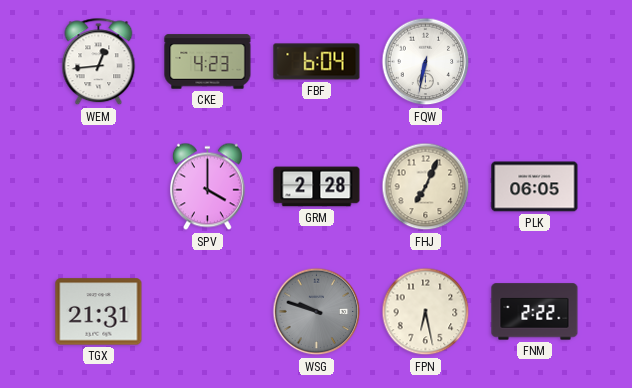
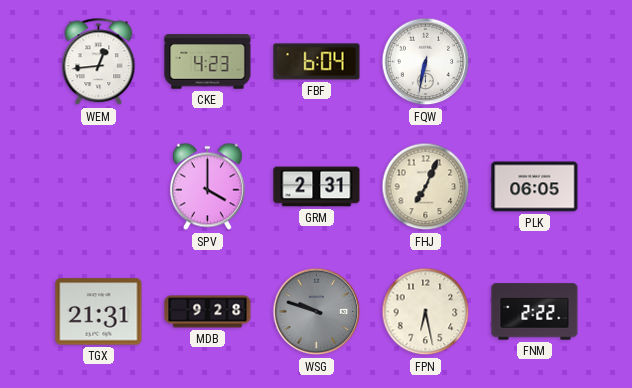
GRM: 2:28 -> 2:31 (317, 187)
MDB: none -> 9:28 (208, 312)
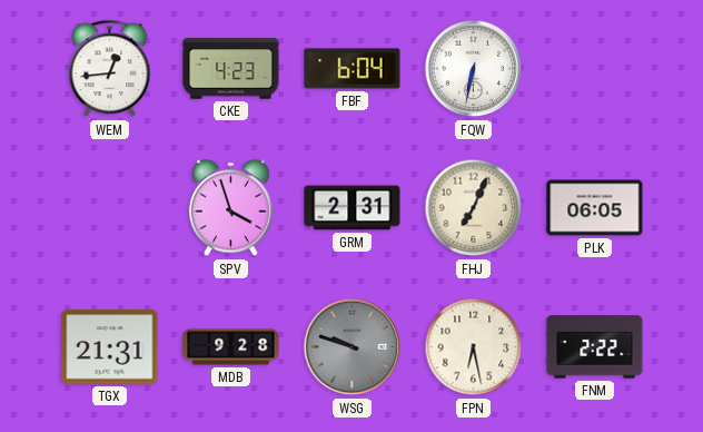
SPV: 4:00 -> 3:57 (230, 208)
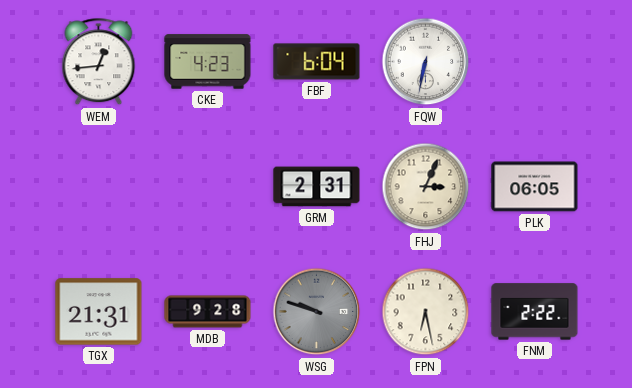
SPV: 3:57 -> none (230, 208)
FHJ: 7:04 -> 3:04 (426, 187)
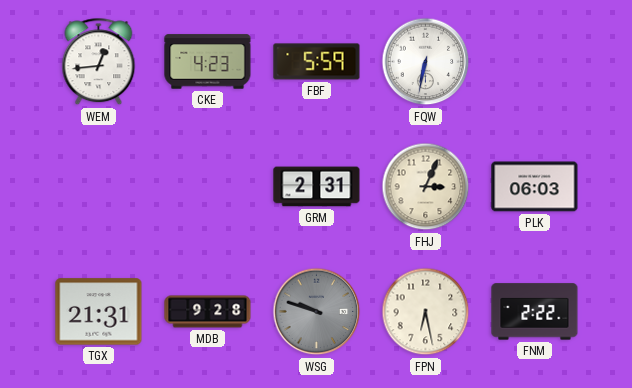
FBF: 6:04 -> 5:59 (317, 62)
PLK: 06:05 -> 06:03 (535, 187)
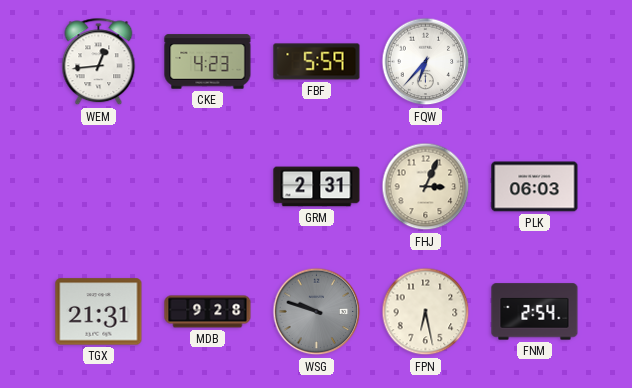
FQW: 6:32 -> 6:37 (426, 62)
FNM: 2:22 -> 2:54 (535, 312)
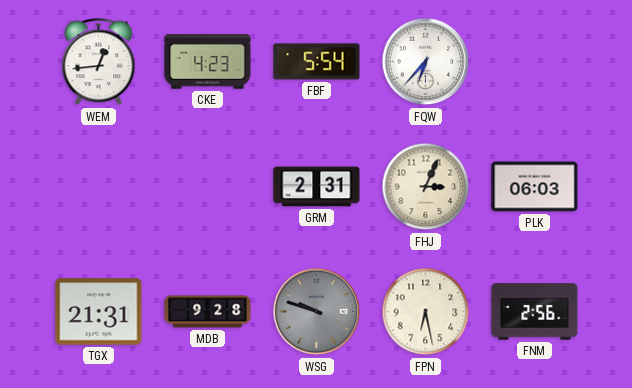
FBF: 5:59 -> 5:54 (317, 62)
FNM: 2:54 -> 2:56 (535, 312)
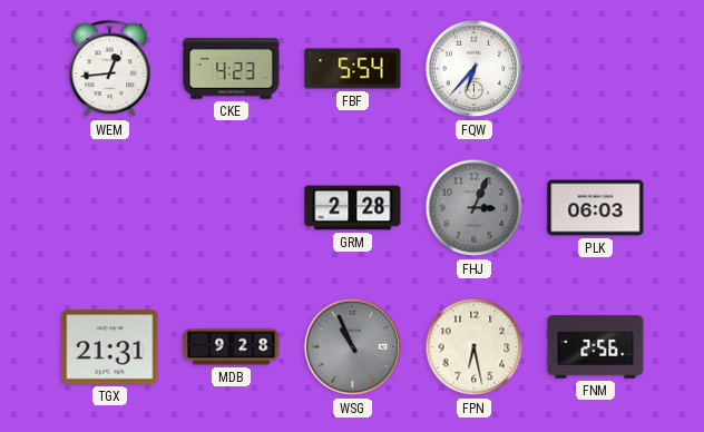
GRM: 2:31 -> 2:28 (353, 208)
FHJ dial: cream -> grey (475, 208)
WSG: 9:48 -> 10:56 (353, 347)
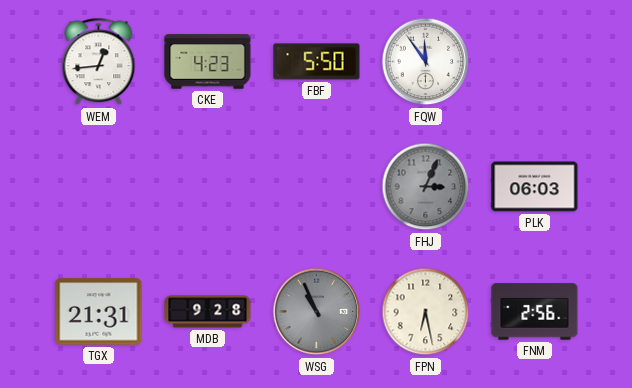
FBF: 5:54 -> 5:50 (317, 62)
FQW: 6:37 -> 11:54 (426, 62)
GRM: 2:28 -> none (353, 208)
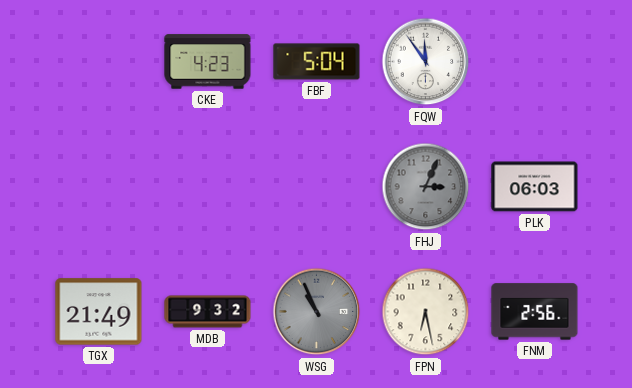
WEM: 12:44 -> none (99, 62)
FBF: 5:50 -> 5:04 (317, 62)
TGX: 21:31 -> 21:49 (99, 312)
MDB: 9:28 -> 9:32 (208, 312)
